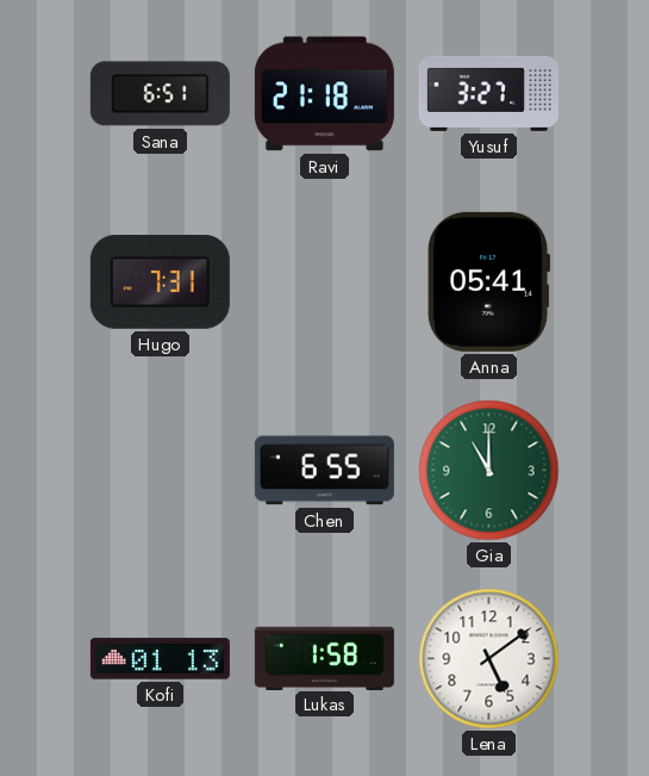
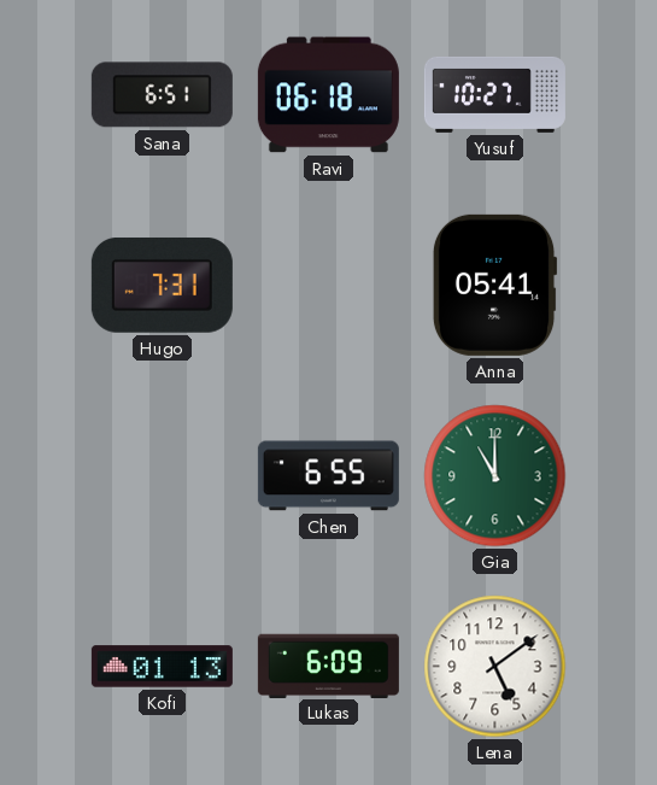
Ravi: 21:18 -> 06:18 (328, 95)
Yusuf: 3:27 -> 10:27 (494, 94)
Lukas: 1:58 -> 6:09 (328, 666)
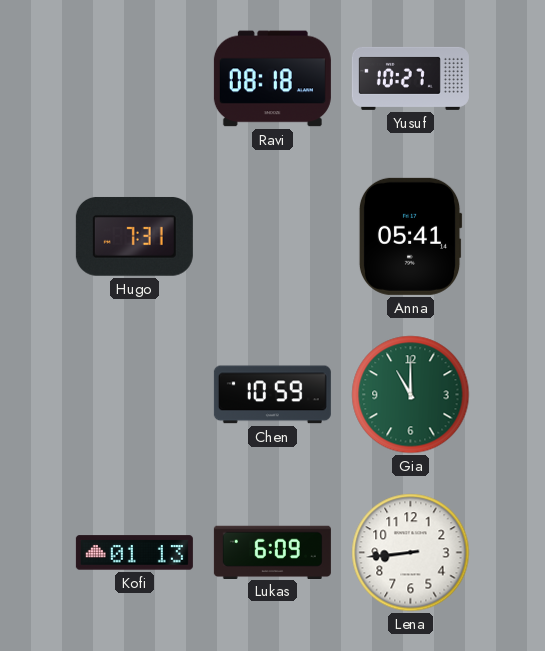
Sana: 6:51 -> none (162, 95)
Ravi: 06:18 -> 08:18 (272, 79)
Chen: 6:55 -> 10:59 (272, 395)
Lena: 5:09 -> 8:44 (411, 553)
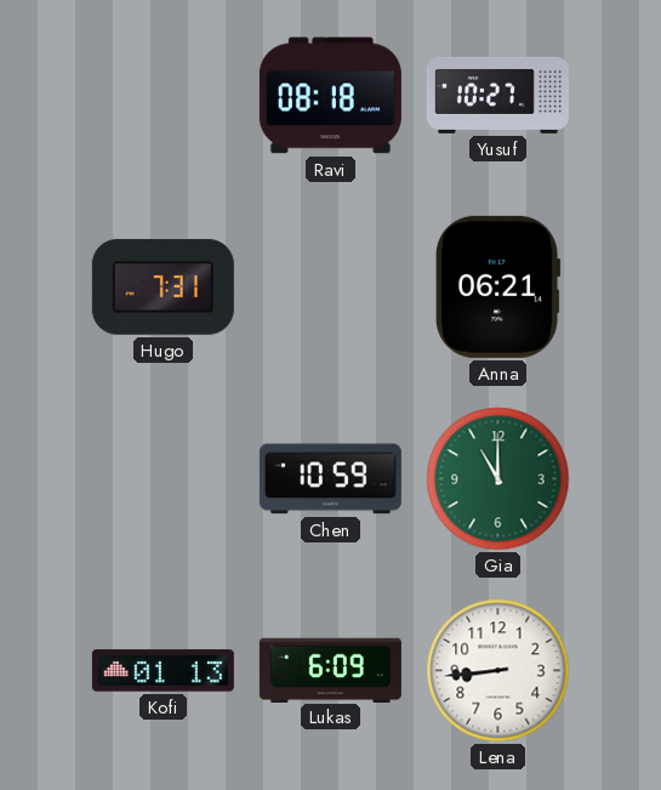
Anna: 05:41 -> 06:21 (497, 286)
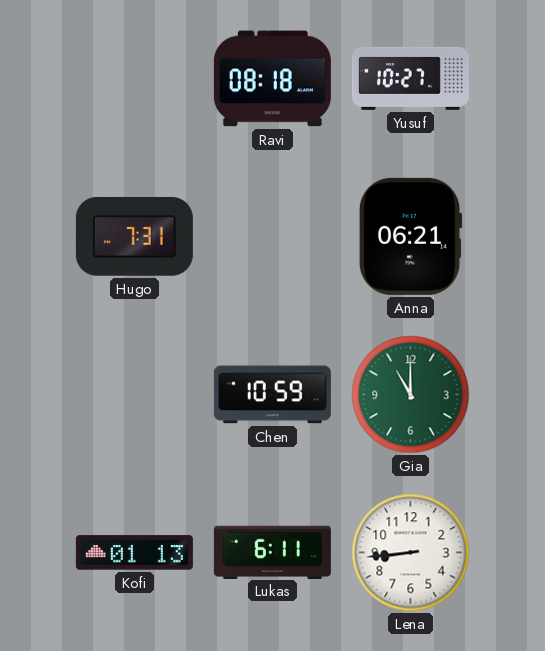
Lukas: 6:09 -> 6:11 (272, 552)
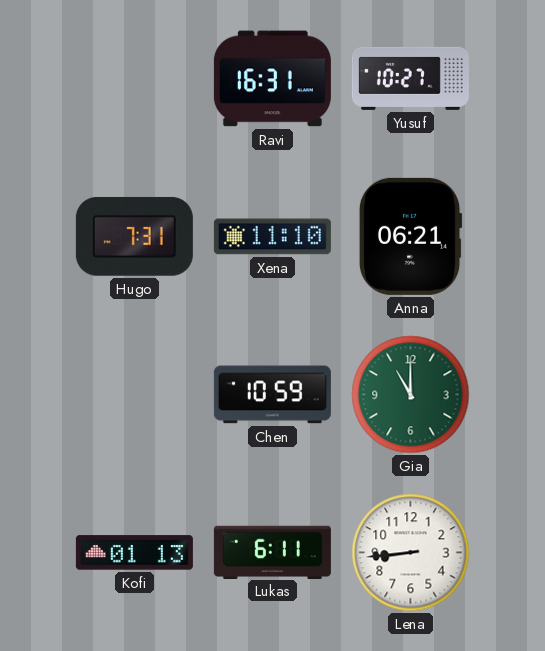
Ravi: 08:18 -> 16:31 (272, 79)
Xena: none -> 11:10 (272, 237)
